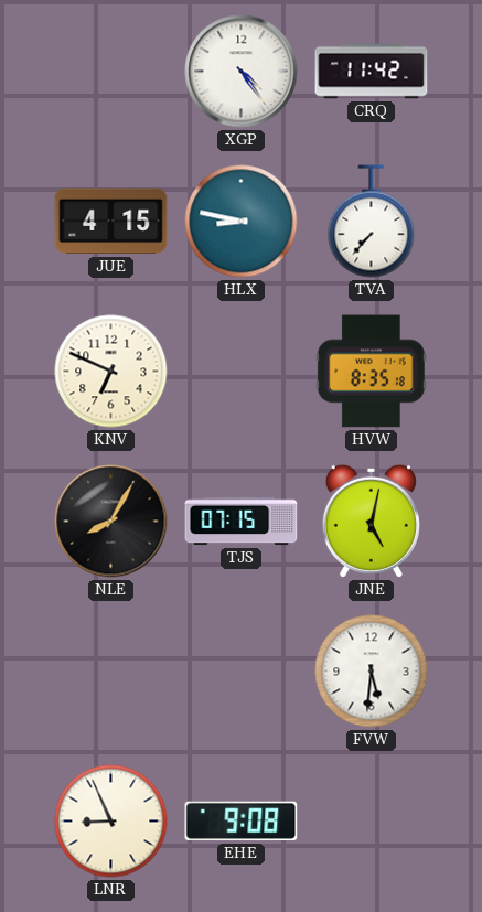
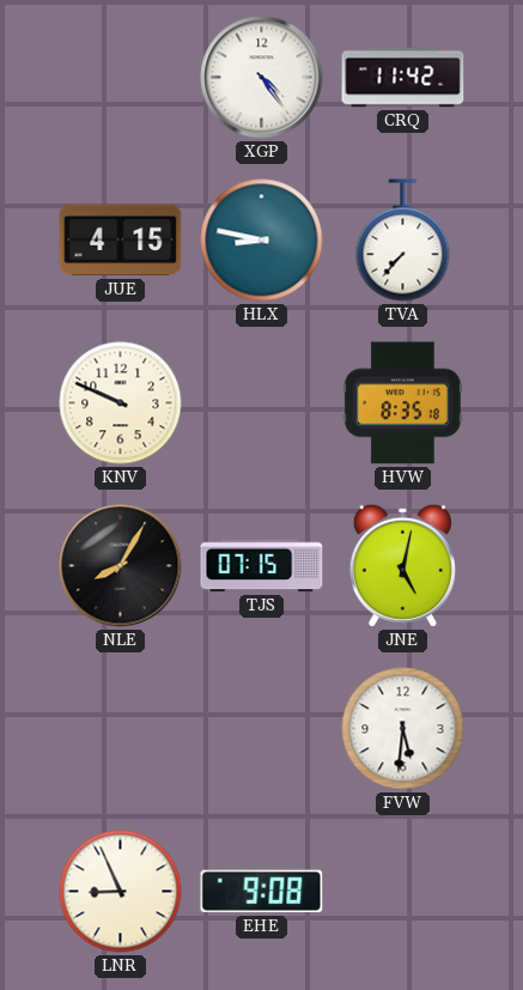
KNV: 6:49 -> 9:49 (121, 403)
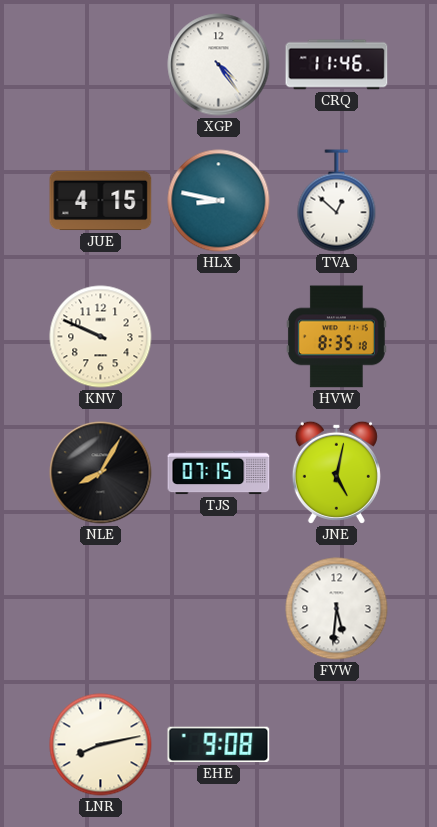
CRQ: 11:42 -> 11:46 (337, 65)
TVA: 7:37 -> 12:52 (337, 201)
LNR: 8:56 -> 8:13 (101, 745)
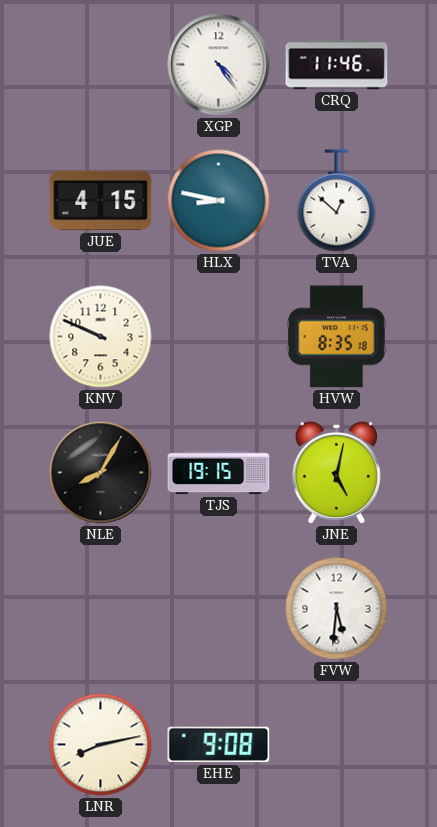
TJS: 07:15 -> 19:15 (219, 473)
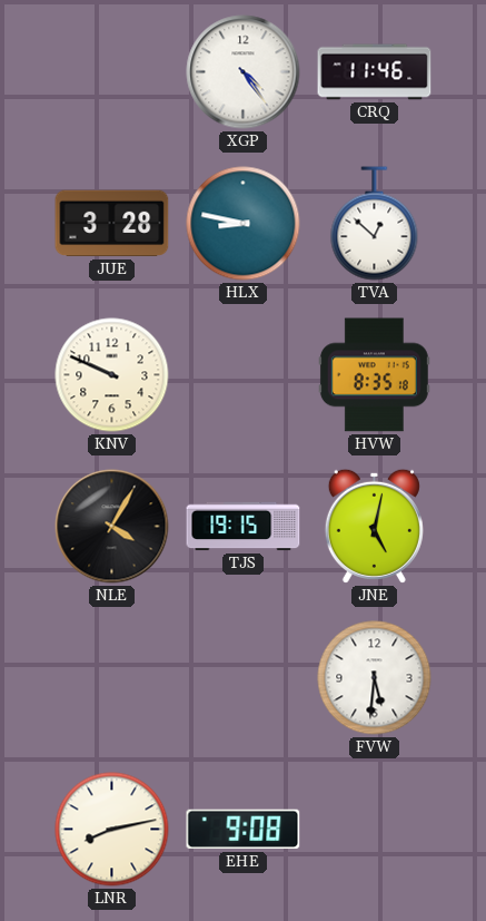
JUE: 4:15 -> 3:28 (112, 224)
NLE: 8:05 -> 4:05 (112, 527)
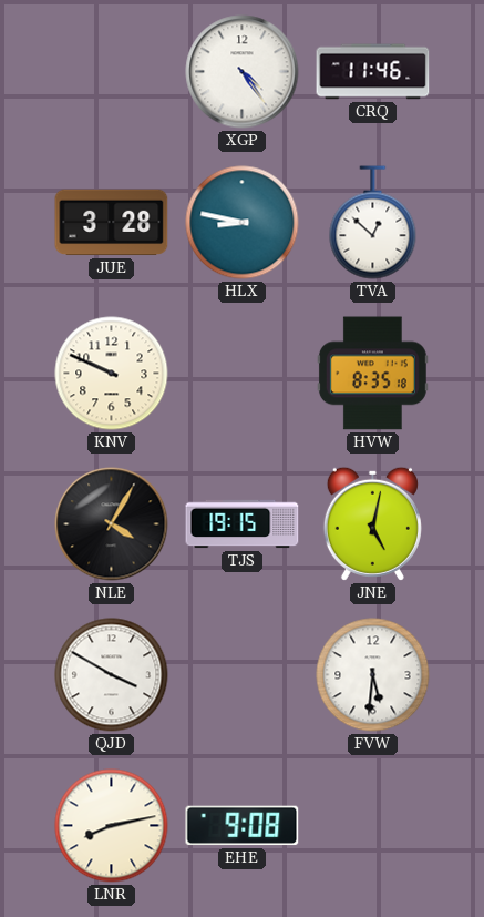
QJD: none -> 3:50 (112, 675)
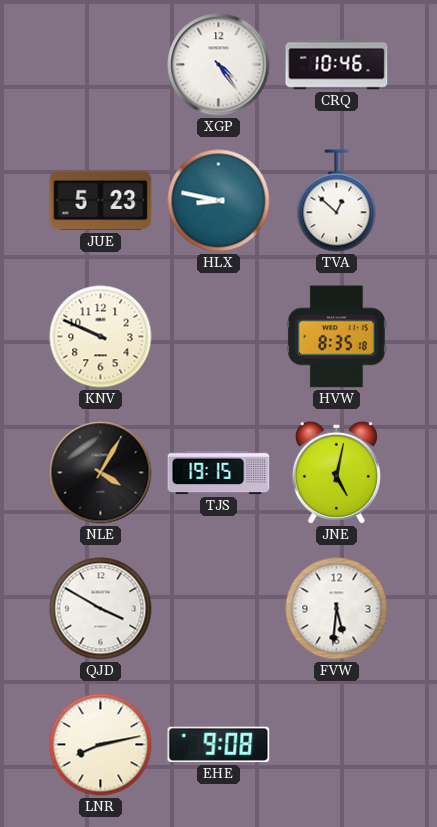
CRQ: 11:46 -> 10:46 (337, 65)
JUE: 3:28 -> 5:23 (101, 201)
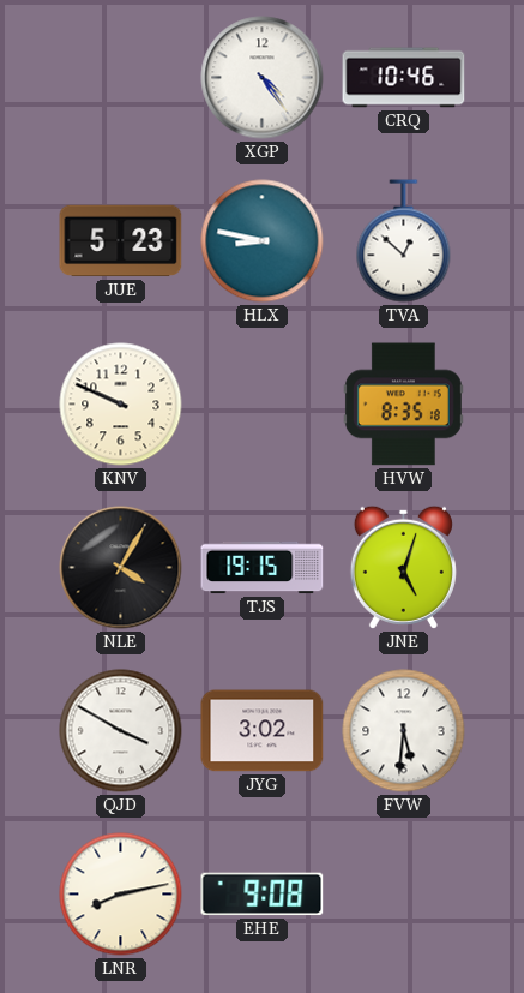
JNE: 5:02 -> 5:03 (403, 567)
JYG: none -> 3:02 (263, 731)
